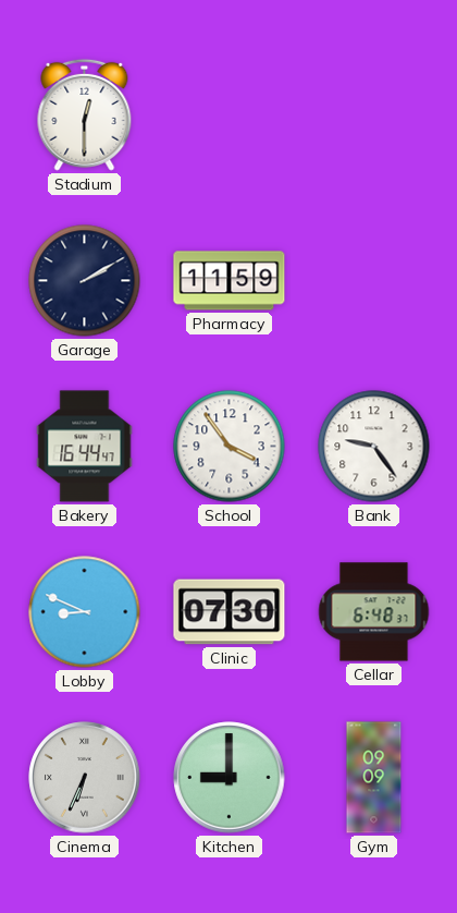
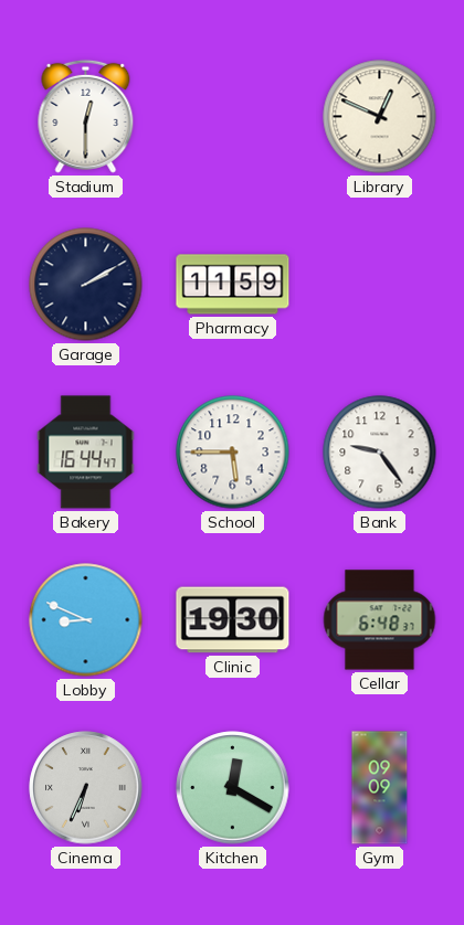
Library: none -> 12:49 (380, 117)
School: 3:54 -> 5:45 (233, 453)
Clinic: 07:30 -> 19:30 (233, 620)
Kitchen: 9:00 -> 12:20 (233, 788)
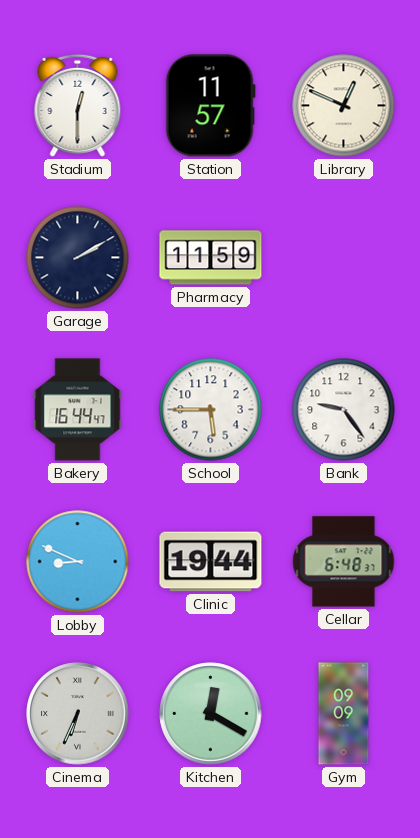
Station: none -> 11:57 (210, 106)
Clinic: 19:30 -> 19:44 (211, 562)
